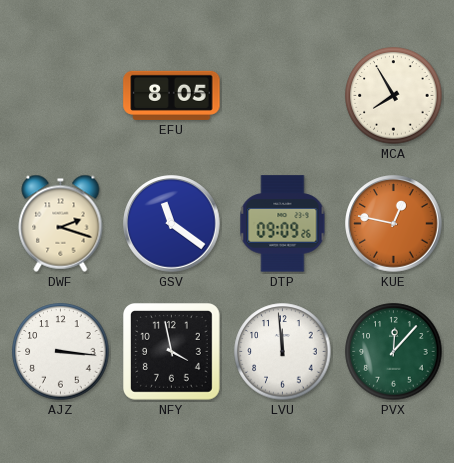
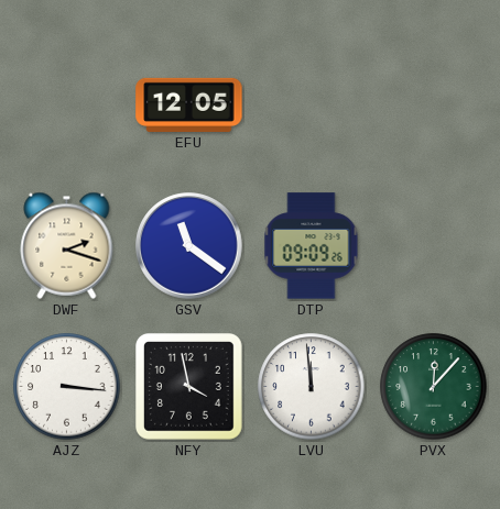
EFU: 8:05 -> 12:05 (189, 104)
MCA: 7:55 -> none (394, 96)
KUE: 12:47 -> none (394, 224)
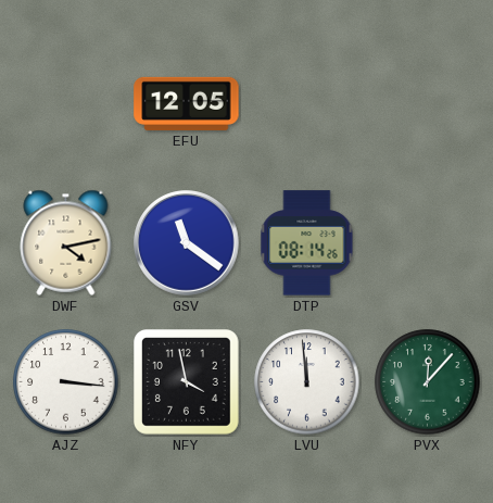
DWF: 2:18 -> 4:13 (66, 242)
DTP: 09:09 -> 08:14 (307, 243)
